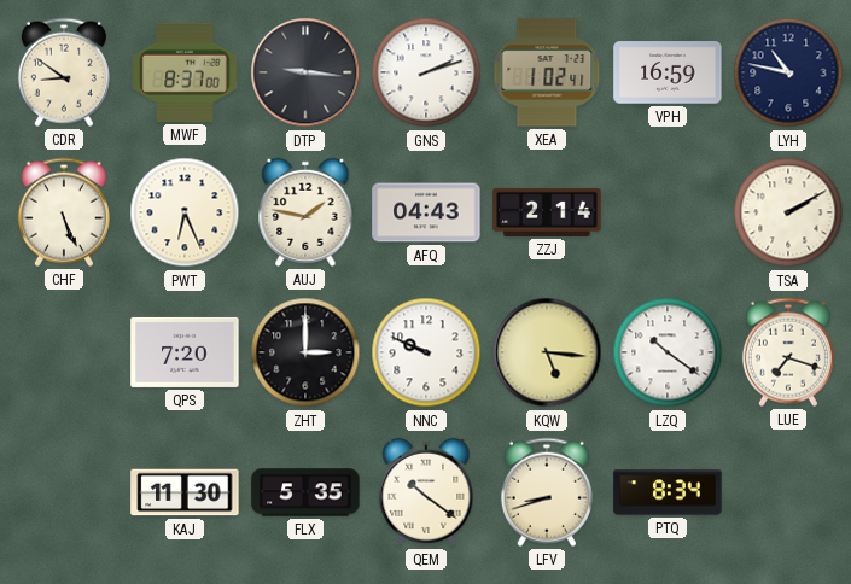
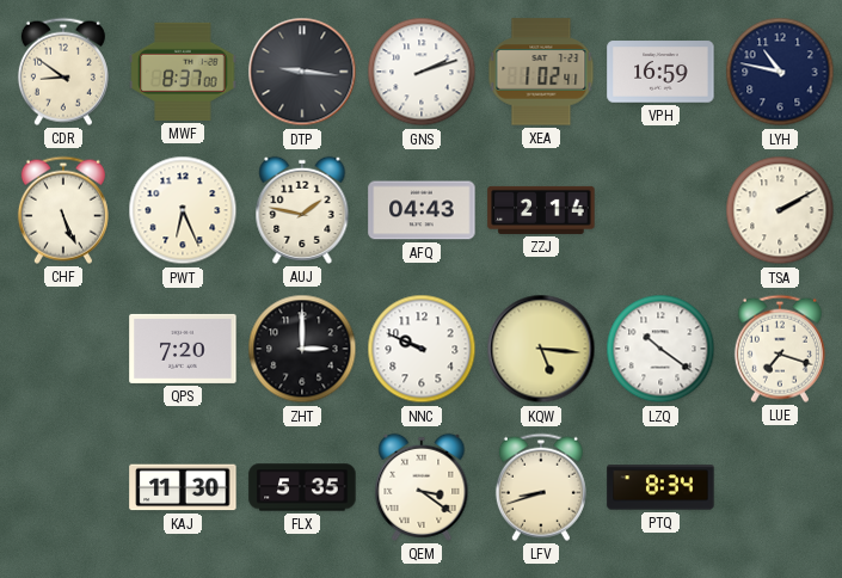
QEM: 10:21 -> 3:21 (422, 487)
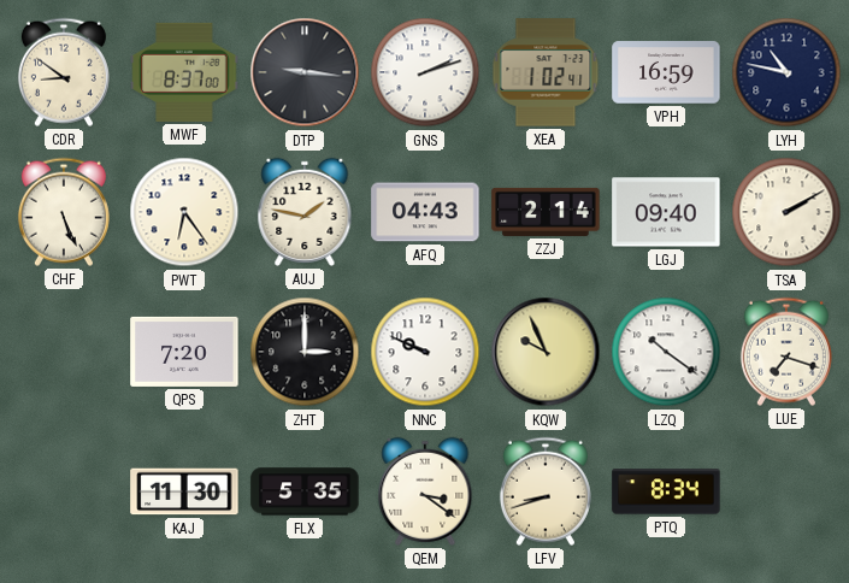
PWT: 6:26 -> 6:24 (184, 212)
LGJ: none -> 09:40 (666, 212)
KQW: 5:16 -> 9:56 (546, 352)
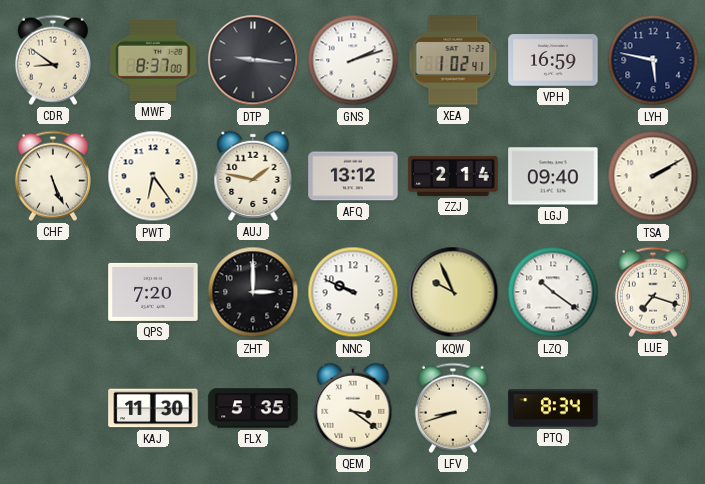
LYH: 10:47 -> 5:47 (653, 60)
AFQ: 04:43 -> 13:12 (353, 176)
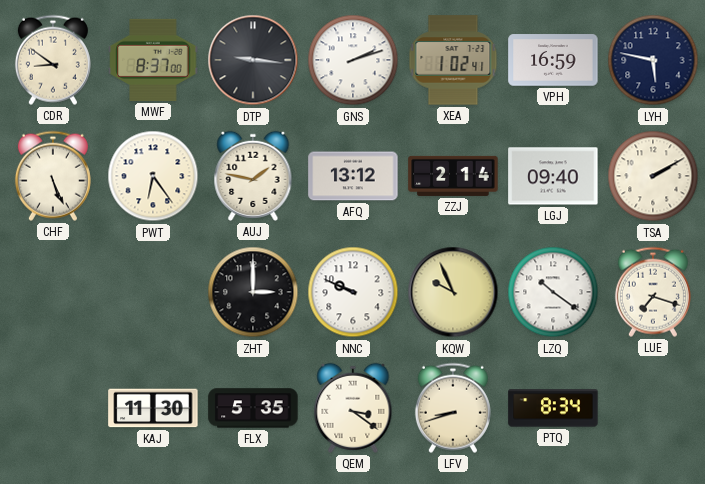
QPS: 7:20 -> none (153, 292)
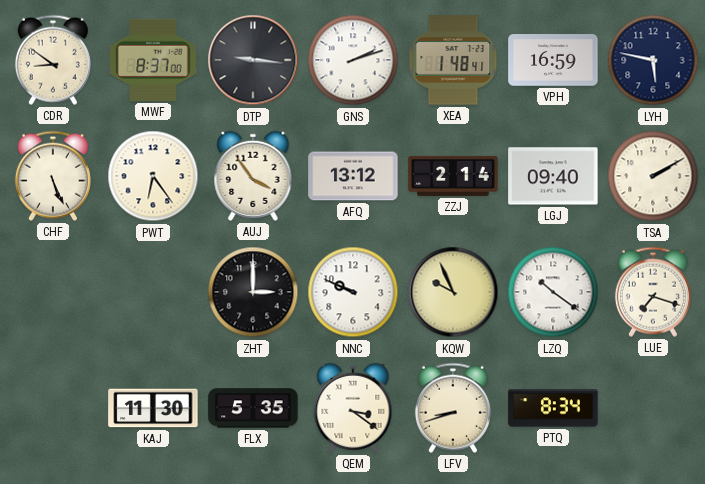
XEA: 1:02 -> 1:48 (453, 60)
AUJ: 1:47 -> 3:54 (253, 176)
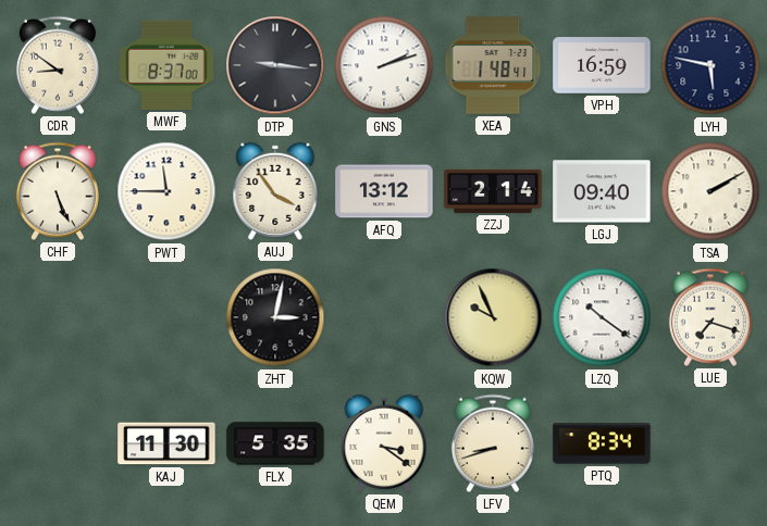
PWT: 6:24 -> 11:45 (166, 191)
ZHT: 3:00 -> 3:02 (275, 317)
NNC: 9:49 -> none (353, 292)
